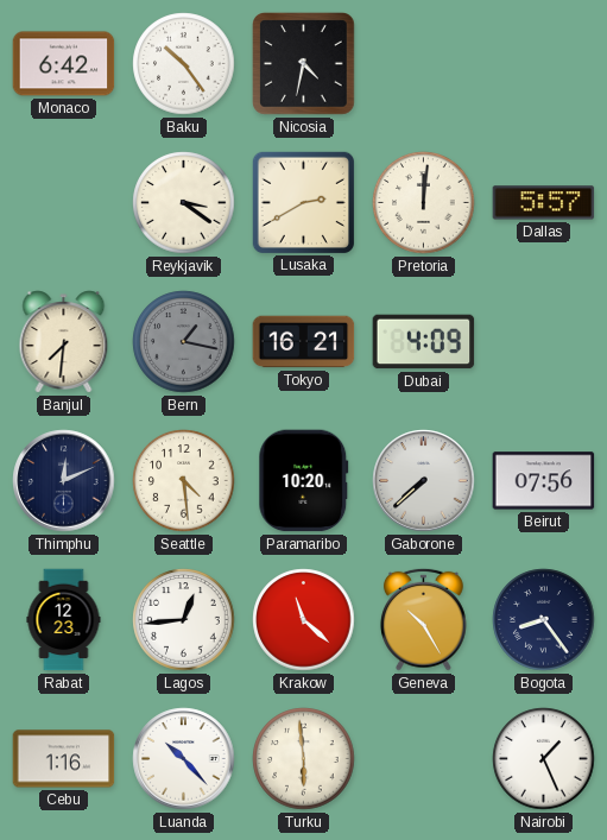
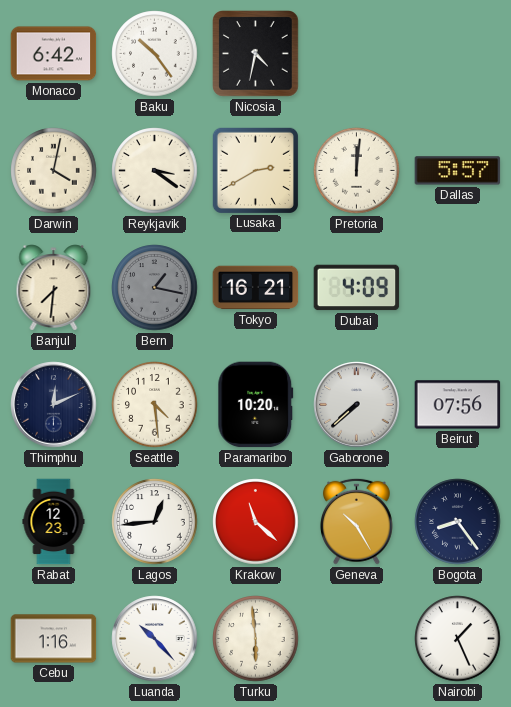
Darwin: none -> 4:02 (54, 171)
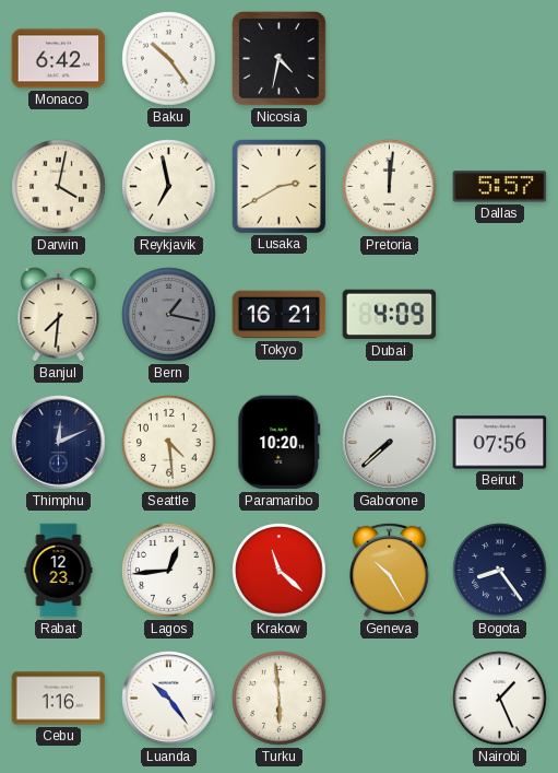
Reykjavik: 3:21 -> 6:58 (169, 187)
Luanda: 10:23 -> 10:24 (169, 699)
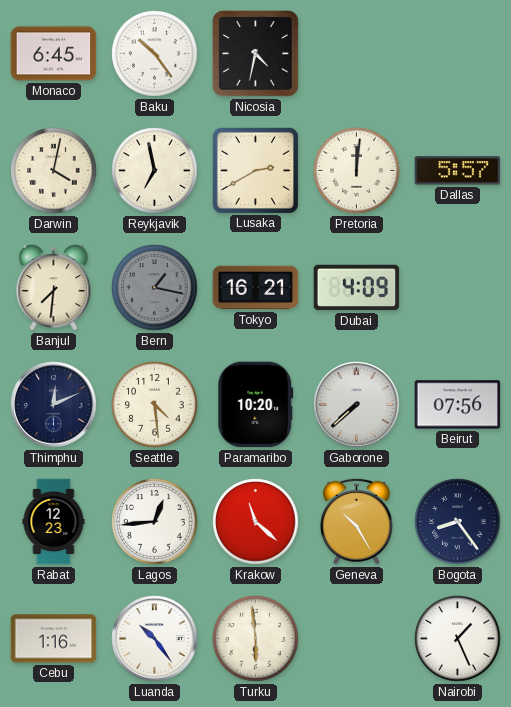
Monaco: 6:42 -> 6:45 (54, 54)
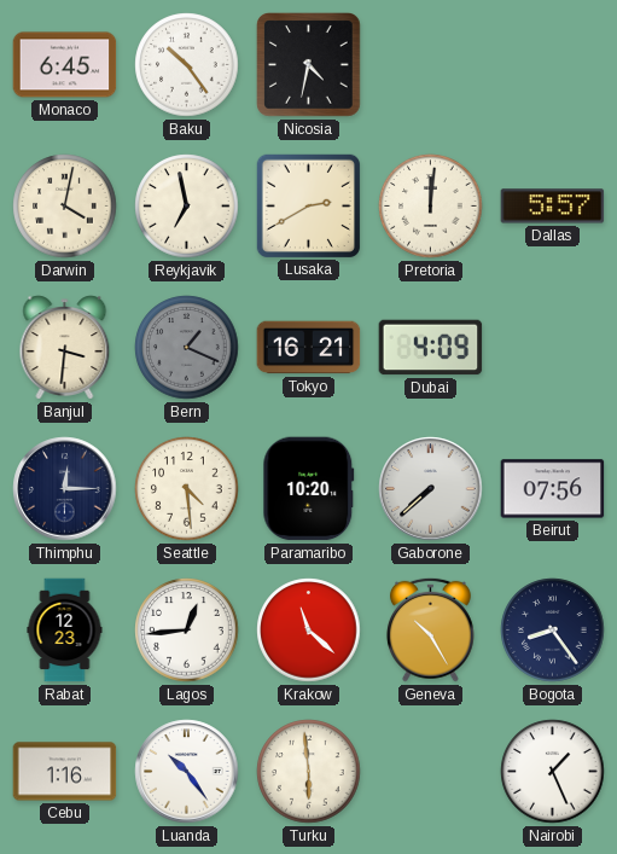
Banjul: 7:31 -> 3:31 (65, 348)
Bern: 1:17 -> 1:19 (187, 348)
Thimphu: 12:11 -> 12:15 (65, 489)
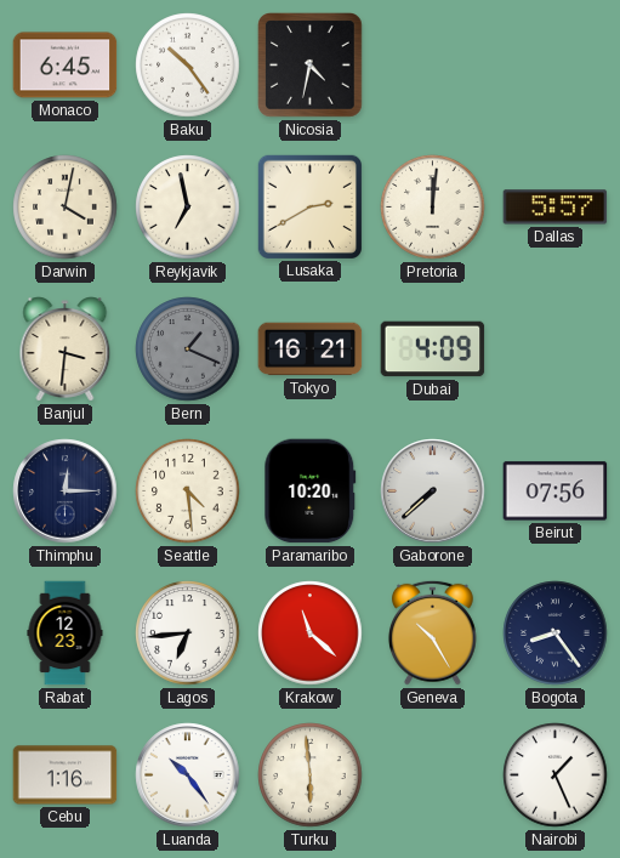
Lagos: 12:44 -> 6:44 (188, 633)
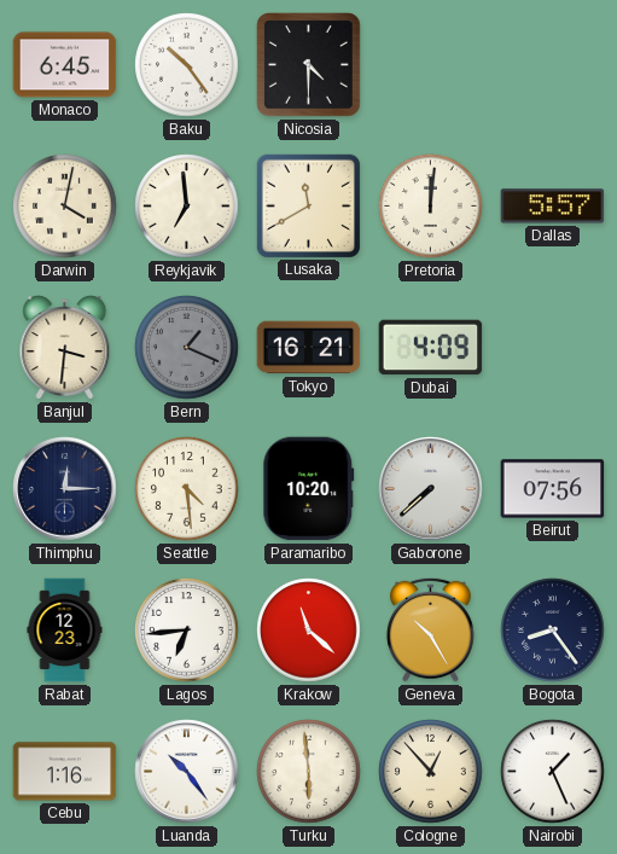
Nicosia: 4:32 -> 4:30 (309, 65)
Reykjavik: 6:58 -> 6:59 (187, 207)
Lusaka: 2:40 -> 11:40 (308, 205)
Cologne: none -> 12:53 (431, 772)
